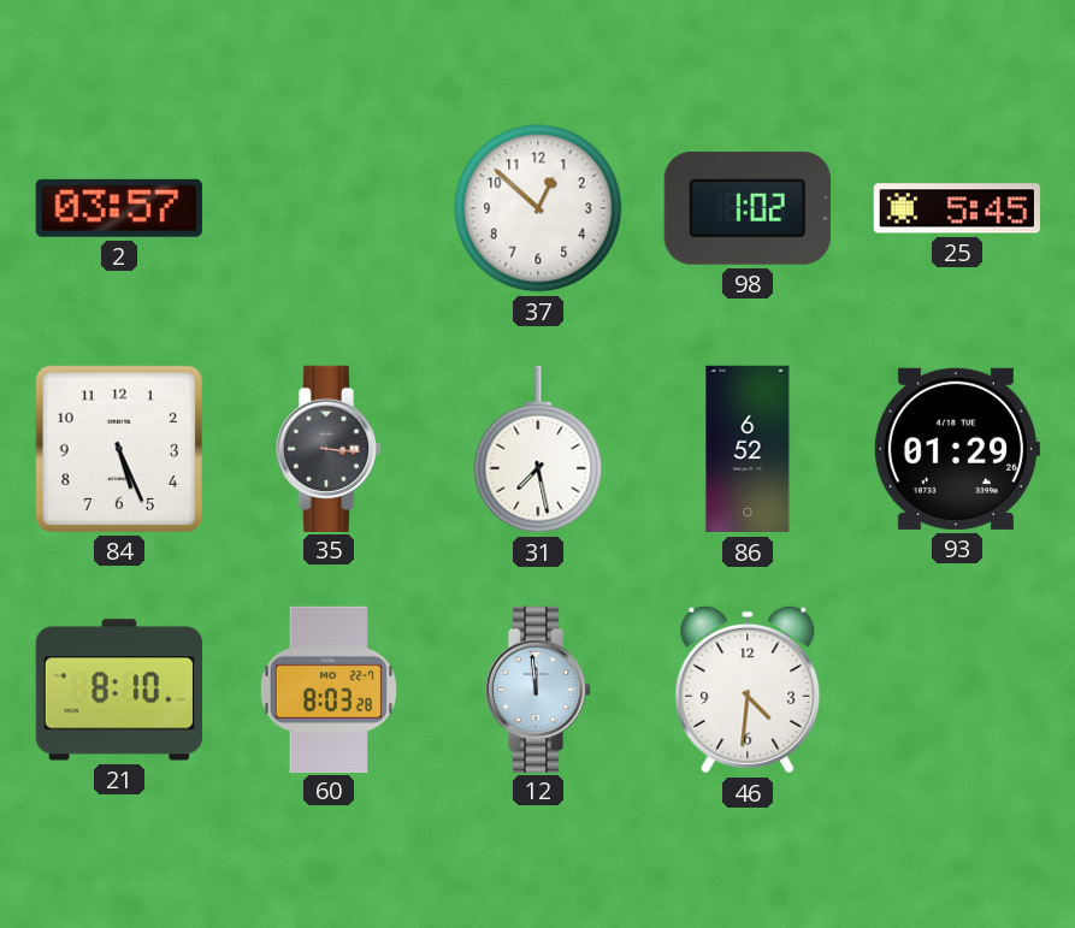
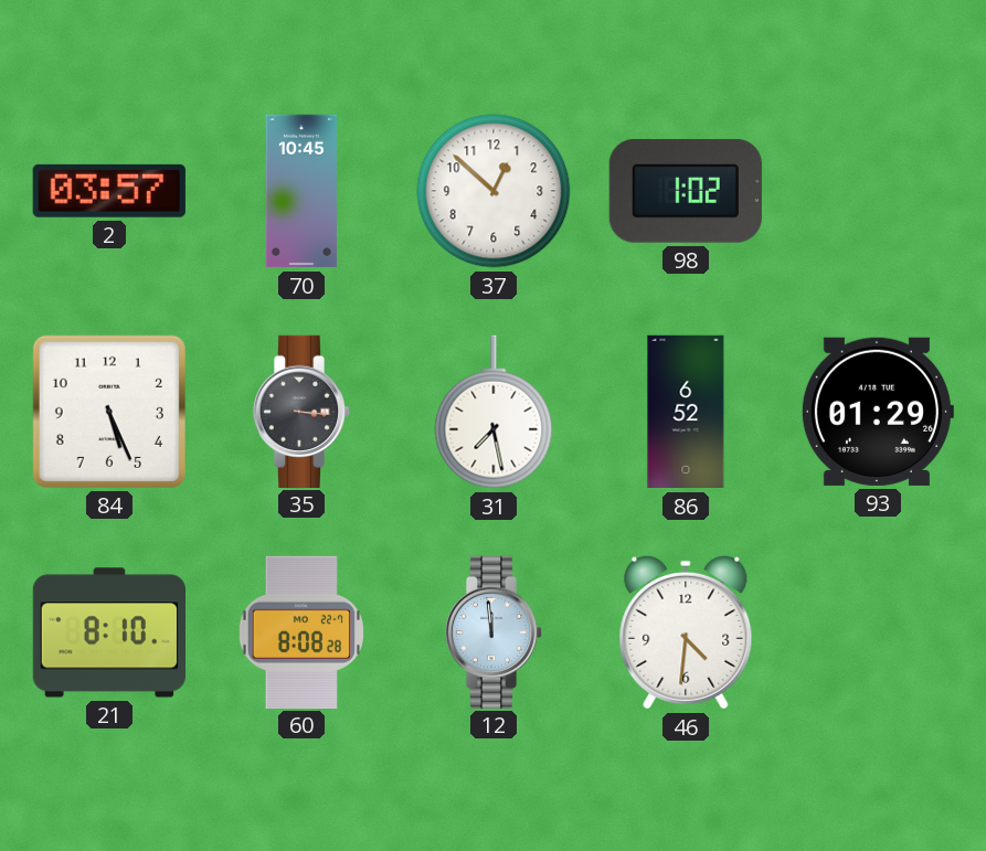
70: none -> 10:45 (300, 191)
25: 5:45 -> none (957, 208)
60: 8:03 -> 8:08 (301, 631)
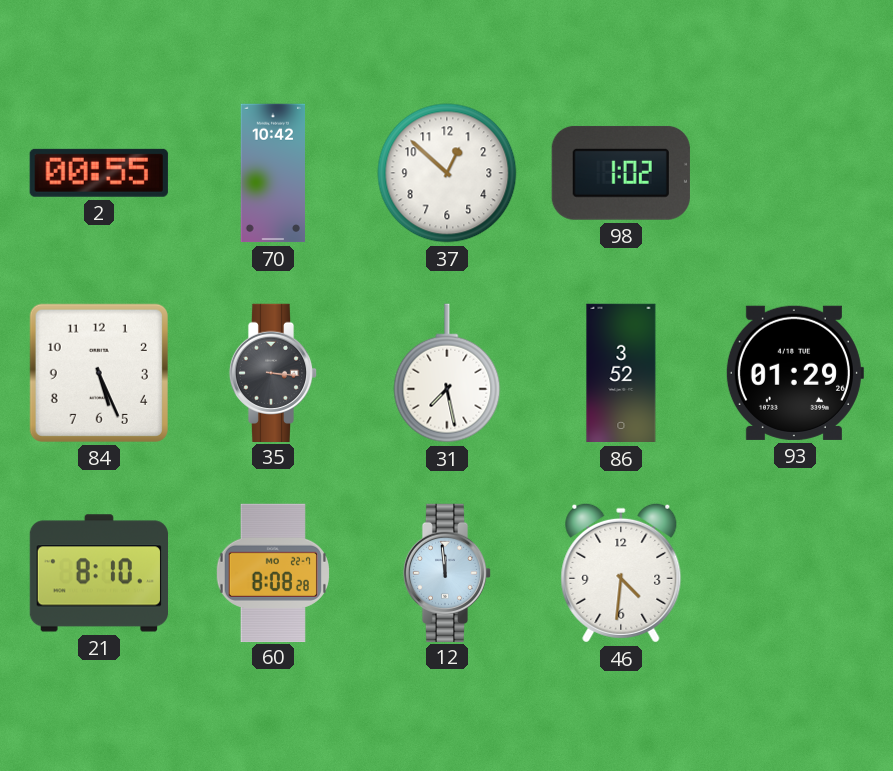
2: 03:57 -> 00:55 (99, 173)
70: 10:45 -> 10:42 (272, 173)
86: 6:52 -> 3:52 (621, 373)
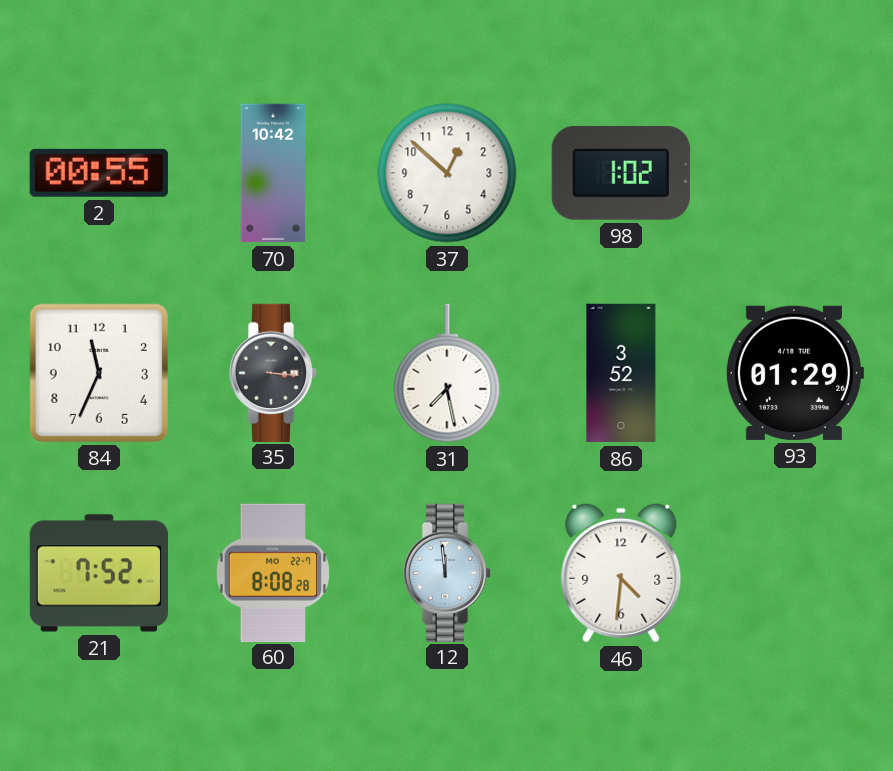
84: 5:26 -> 11:34 (99, 373)
21: 8:10 -> 7:52 (98, 573)
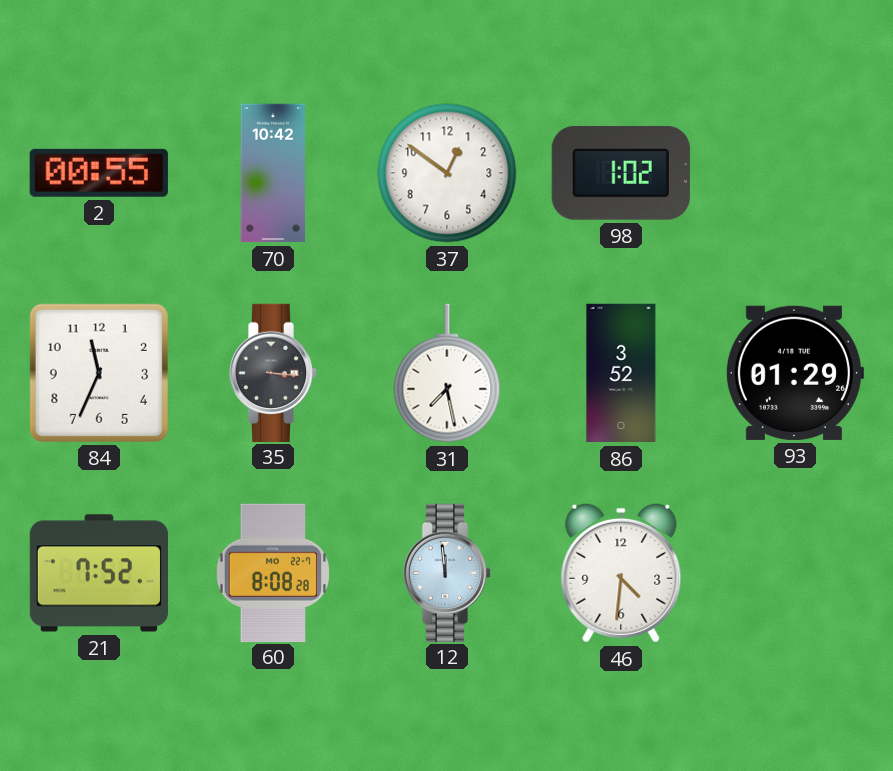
37: 12:52 -> 12:51 (447, 173)
